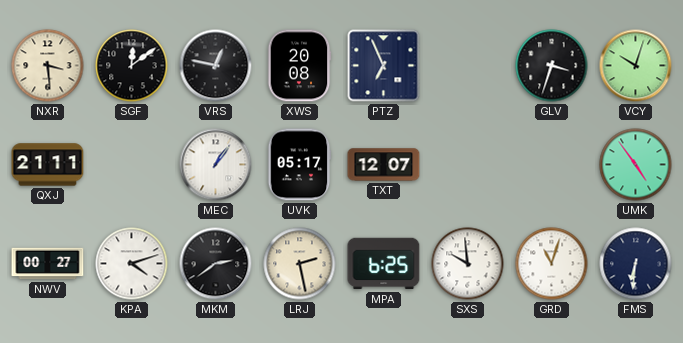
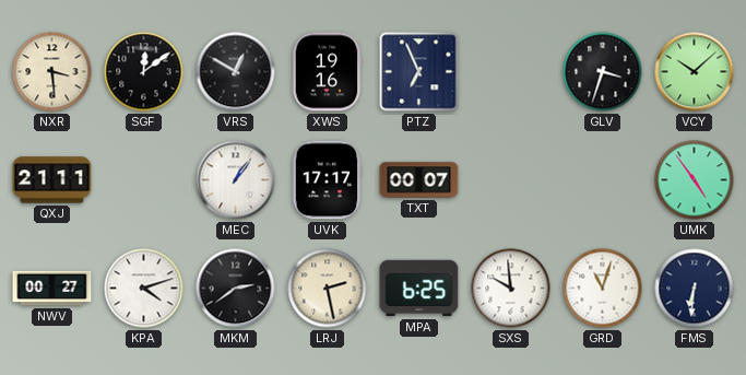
VRS: 12:47 -> 12:50 (236, 72)
XWS: 20:08 -> 19:16 (327, 72)
VCY: 10:03 -> 10:08 (695, 72)
UVK: 05:17 -> 17:17 (327, 180)
TXT: 12:07 -> 00:07 (419, 180)
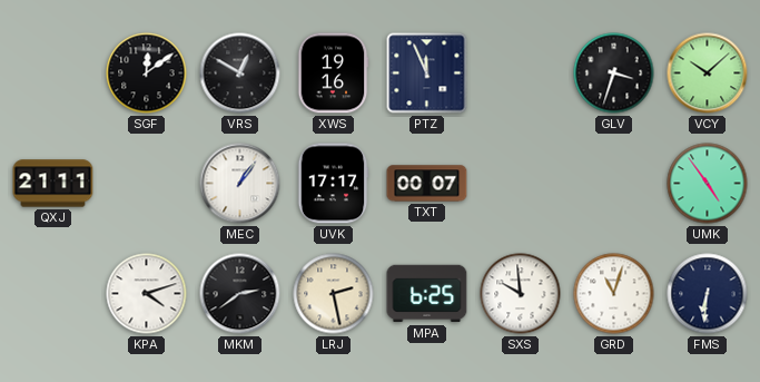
NXR: 3:29 -> none (52, 72)
PTZ: 6:56 -> 11:56 (427, 74)
NWV: 00:27 -> none (52, 289)
